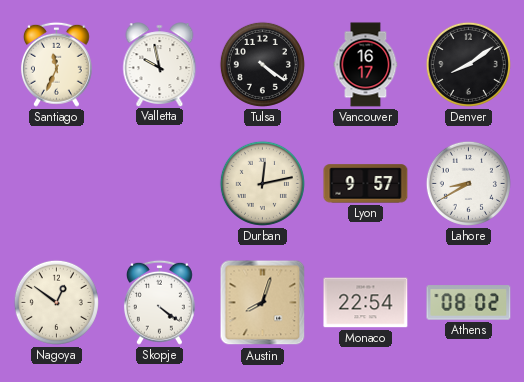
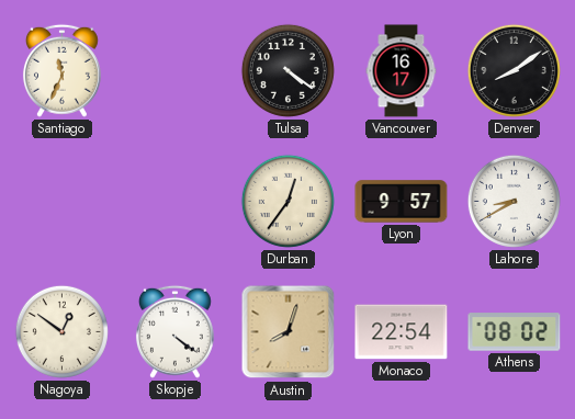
Valletta: 9:58 -> none (160, 64)
Durban: 12:13 -> 12:36 (287, 201)
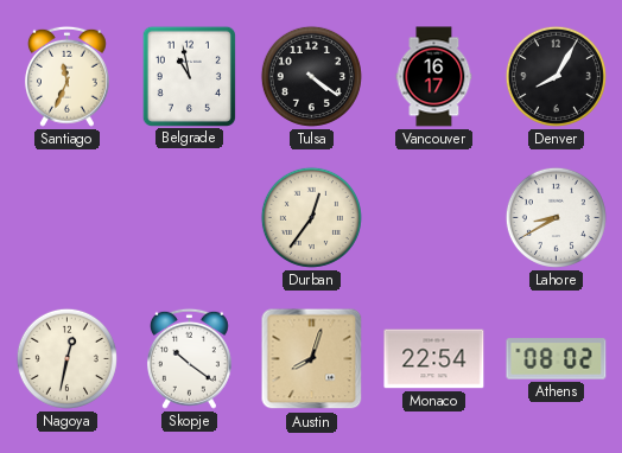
Belgrade: none -> 10:58 (189, 76)
Denver: 8:09 -> 8:05 (556, 76)
Lyon: 9:57 -> none (402, 202)
Nagoya: 12:51 -> 12:32 (66, 358)
Skopje: 4:21 -> 10:21 (189, 358)
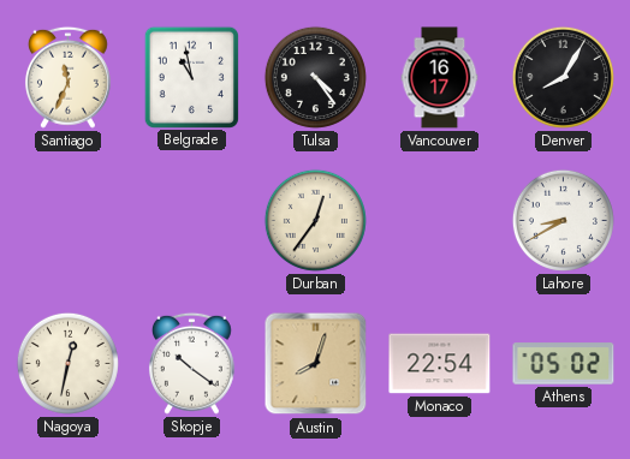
Tulsa: 4:21 -> 4:24 (315, 77)
Athens: 08:02 -> 05:02 (564, 364)
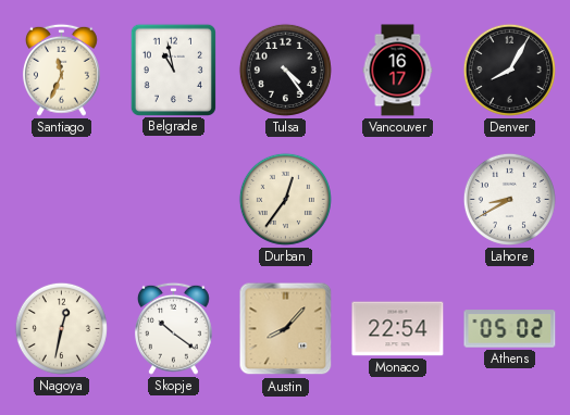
Austin: 8:03 -> 8:07 (286, 329)
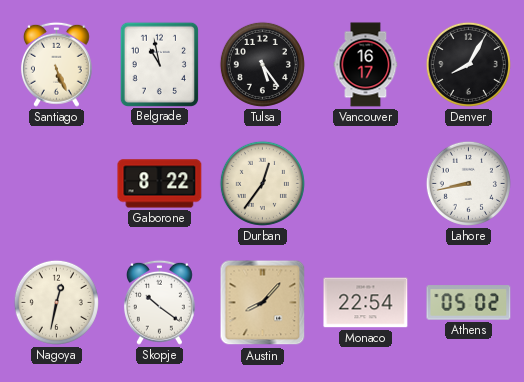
Santiago: 11:34 -> 5:26 (56, 64)
Tulsa: 4:24 -> 5:24 (262, 64)
Gaborone: none -> 8:22 (160, 184)
Lahore: 8:40 -> 8:43 (468, 183)
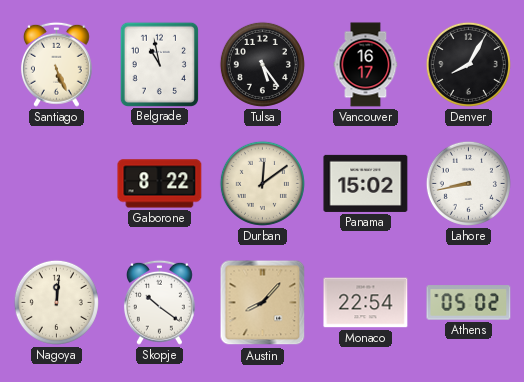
Durban: 12:36 -> 12:09 (262, 183)
Panama: none -> 15:02 (366, 183)
Nagoya: 12:32 -> 12:01 (56, 302)
